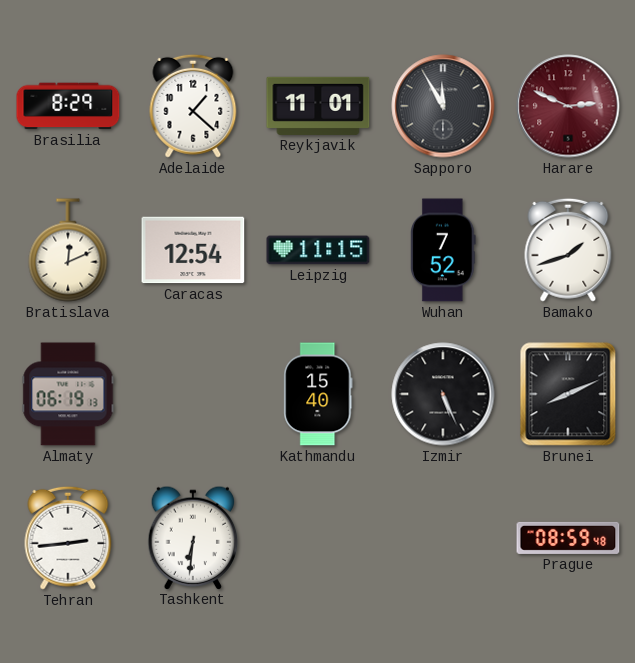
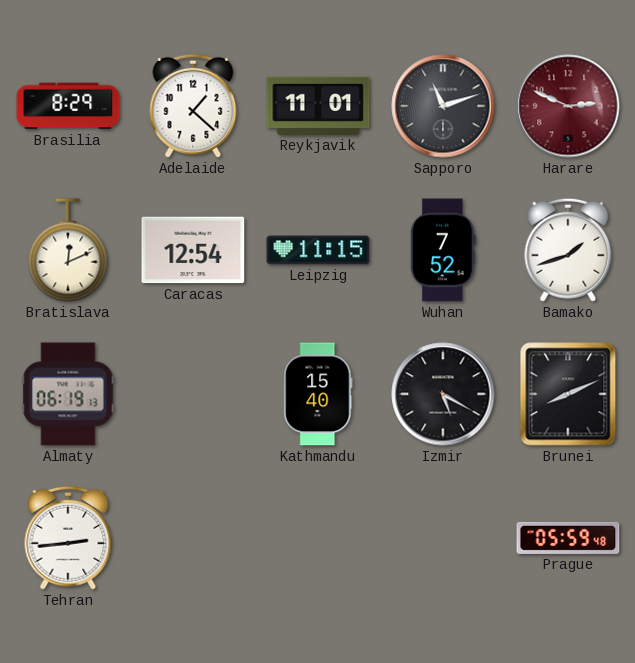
Sapporo: 11:55 -> 11:12 (443, 106)
Izmir: 5:26 -> 5:20 (443, 394)
Tashkent: 6:31 -> none (193, 537)
Prague: 08:59 -> 05:59 (568, 538)
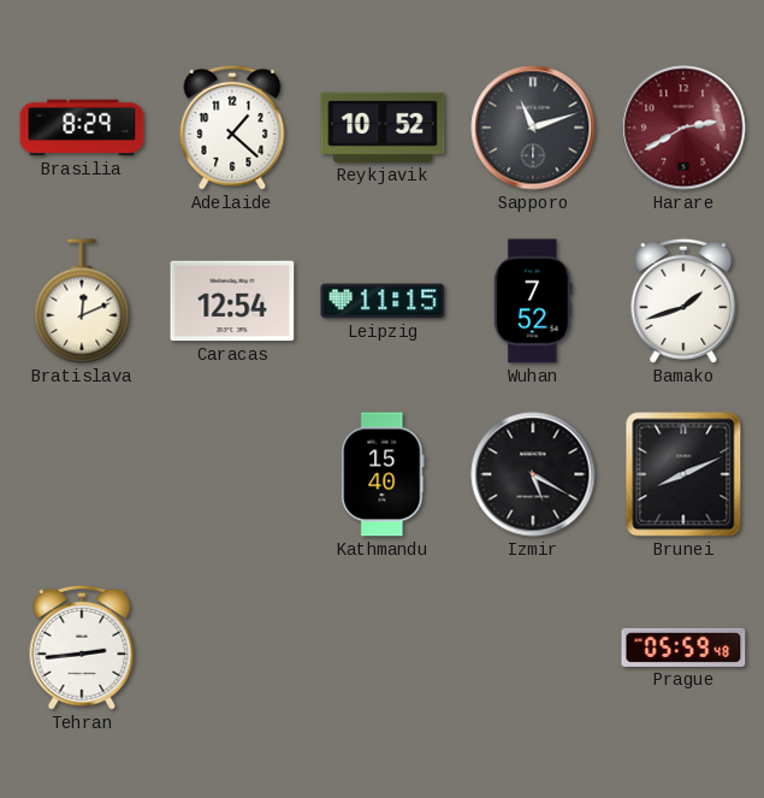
Reykjavik: 11:01 -> 10:52 (383, 128)
Harare: 2:49 -> 2:40 (683, 128)
Almaty: 06:19 -> none (68, 394)
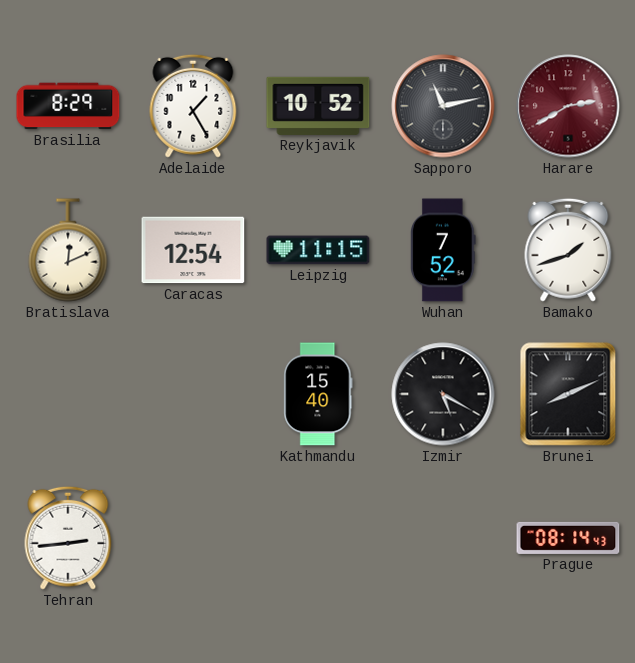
Adelaide: 1:22 -> 1:25 (193, 106)
Sapporo: 11:12 -> 11:13 (443, 106)
Prague: 05:59 -> 08:14 (568, 538)
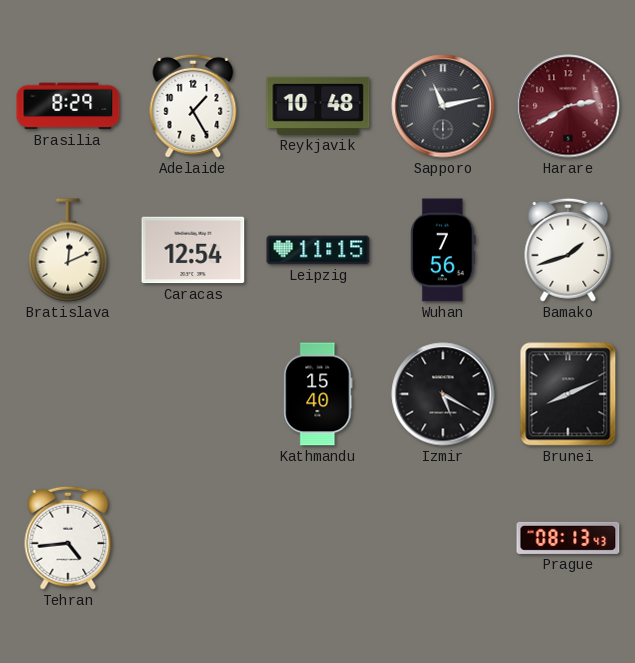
Reykjavik: 10:52 -> 10:48 (318, 106)
Wuhan: 7:52 -> 7:56 (444, 250)
Tehran: 2:44 -> 4:44 (68, 538)
Prague: 08:14 -> 08:13 (568, 538)
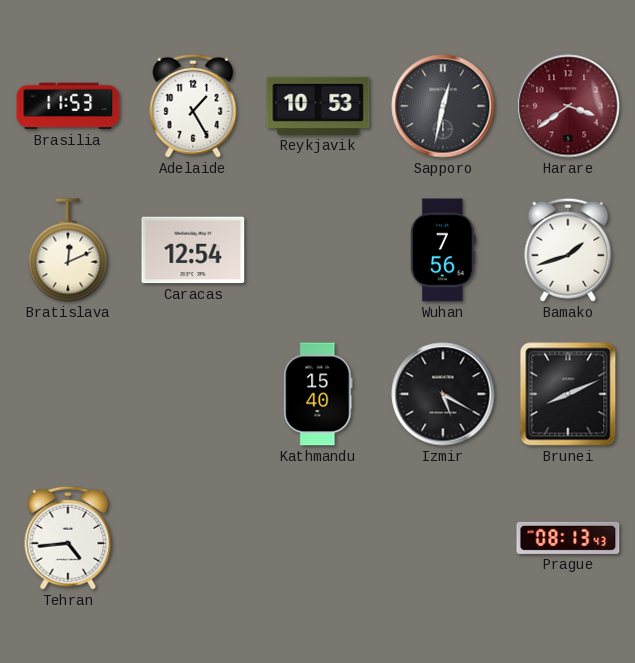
Brasilia: 8:29 -> 11:53 (68, 106)
Reykjavik: 10:48 -> 10:53 (318, 106)
Sapporo: 11:13 -> 12:32 (443, 106)
Harare: 2:40 -> 3:39 (568, 106)
Leipzig: 11:15 -> none (318, 250)
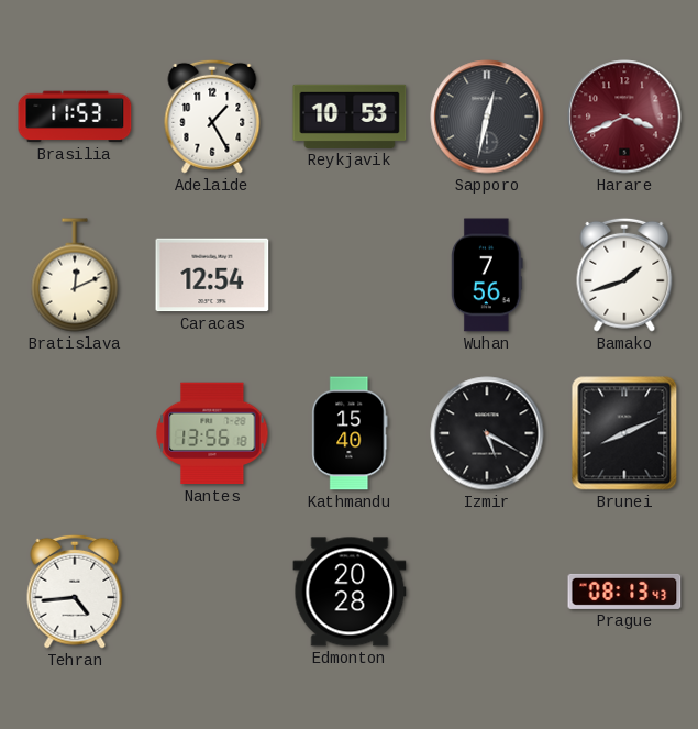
Harare: 3:39 -> 3:41 (624, 117)
Nantes: none -> 13:56 (212, 433)
Edmonton: none -> 20:28 (350, 592)
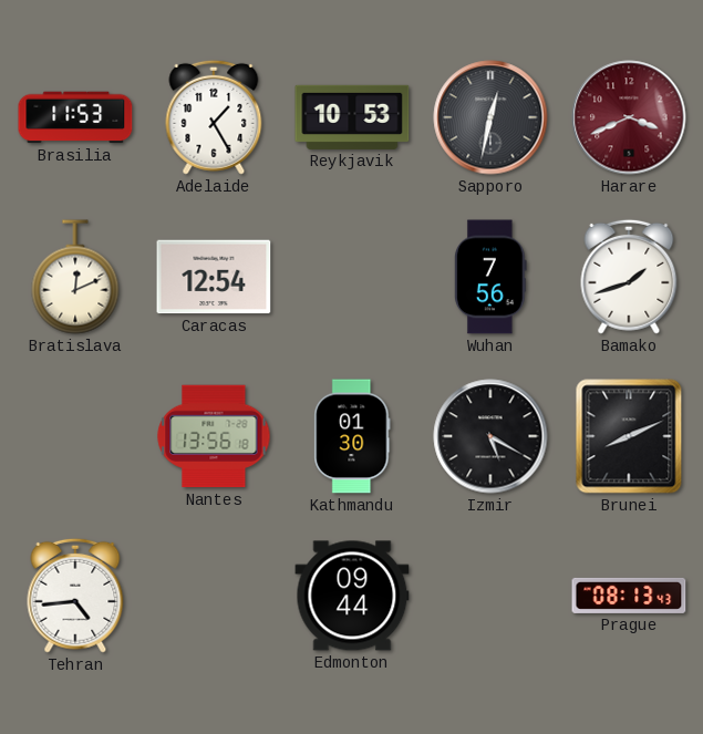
Kathmandu: 15:40 -> 01:30 (352, 436)
Edmonton: 20:28 -> 09:44 (352, 596)
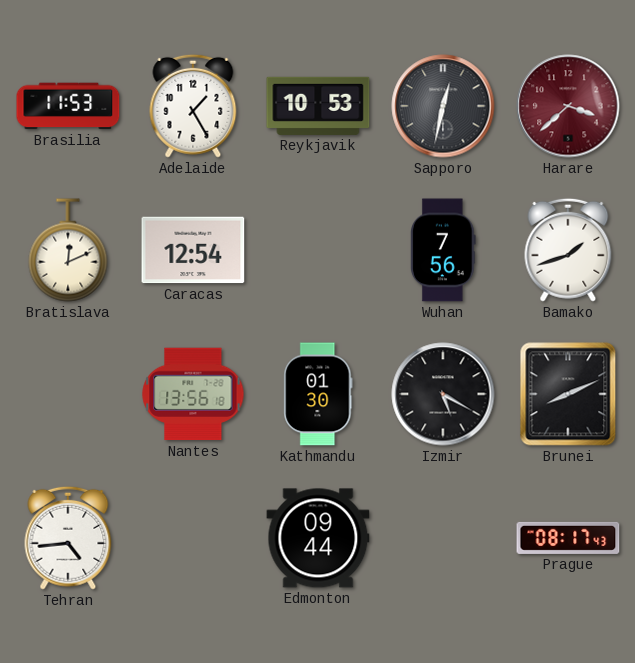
Harare: 3:41 -> 3:38 (568, 106)
Prague: 08:13 -> 08:17 (568, 538)
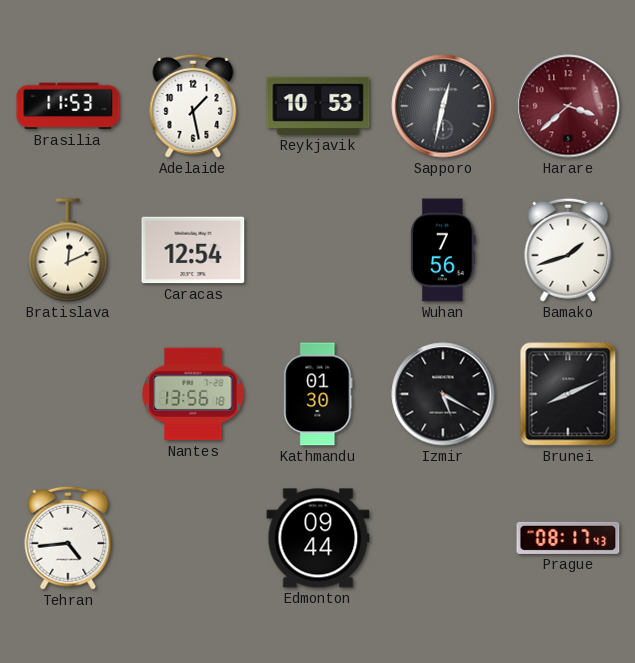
Adelaide: 1:25 -> 1:28 (193, 106)
